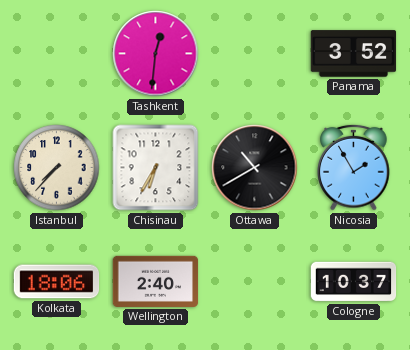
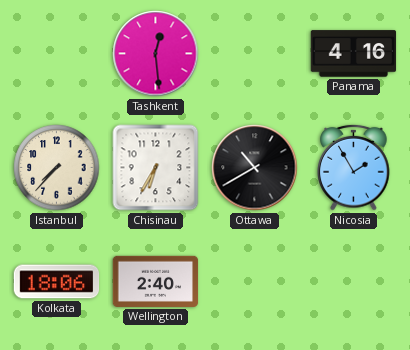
Tashkent: 12:31 -> 12:29 (156, 54)
Panama: 3:52 -> 4:16 (354, 54)
Cologne: 10:37 -> none (354, 282)
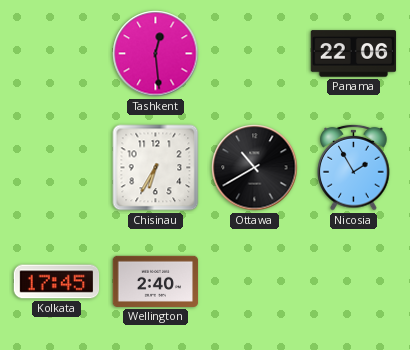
Panama: 4:16 -> 22:06 (354, 54)
Istanbul: 7:37 -> none (57, 168)
Kolkata: 18:06 -> 17:45 (57, 282)
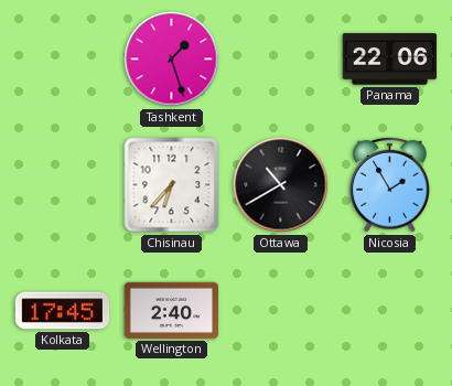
Tashkent: 12:29 -> 1:27 (172, 60)
Chisinau: 6:35 -> 6:37 (172, 185)
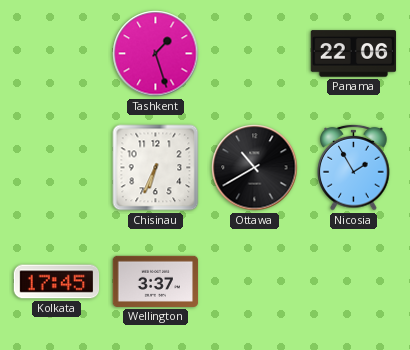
Chisinau: 6:37 -> 6:34 (156, 168)
Wellington: 2:40 -> 3:37 (156, 281)
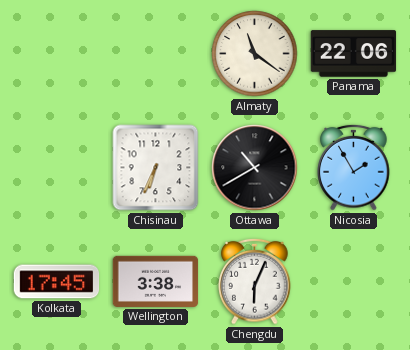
Tashkent: 1:27 -> none (156, 54)
Almaty: none -> 11:21 (255, 54)
Wellington: 3:37 -> 3:38 (156, 281)
Chengdu: none -> 6:04 (255, 281)
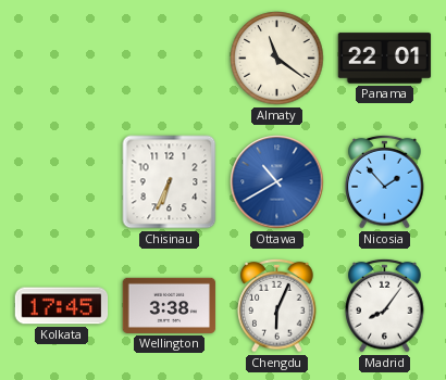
Panama: 22:06 -> 22:01 (385, 59)
Ottawa dial: black -> blue (277, 182)
Nicosia: 1:55 -> 1:53 (385, 181)
Madrid: none -> 8:06 (385, 305)
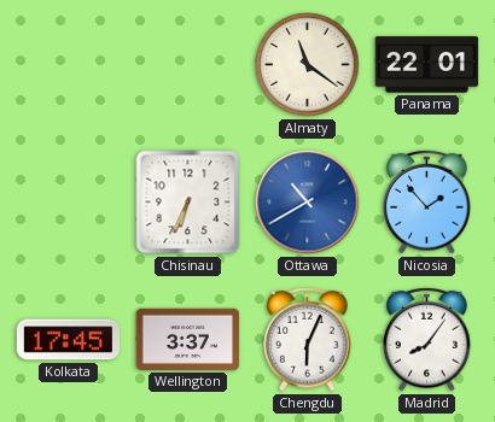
Wellington: 3:38 -> 3:37 (188, 339)
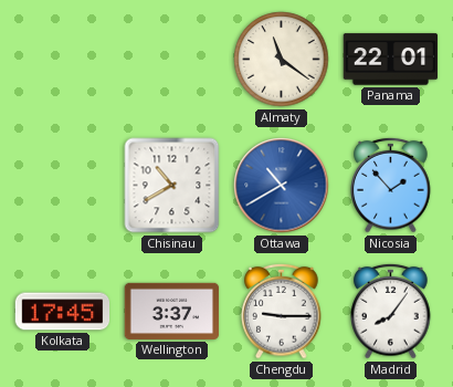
Chisinau: 6:34 -> 10:40 (172, 186)
Chengdu: 6:04 -> 9:15 (282, 311)
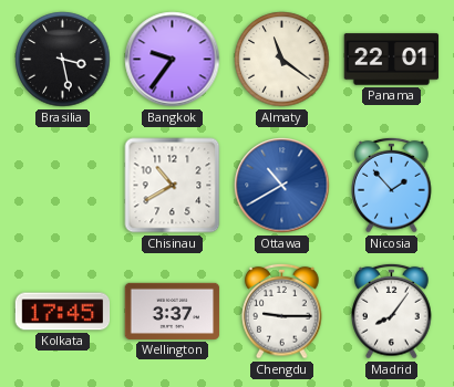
Brasilia: none -> 3:28 (63, 60)
Bangkok: none -> 9:36 (173, 60)
